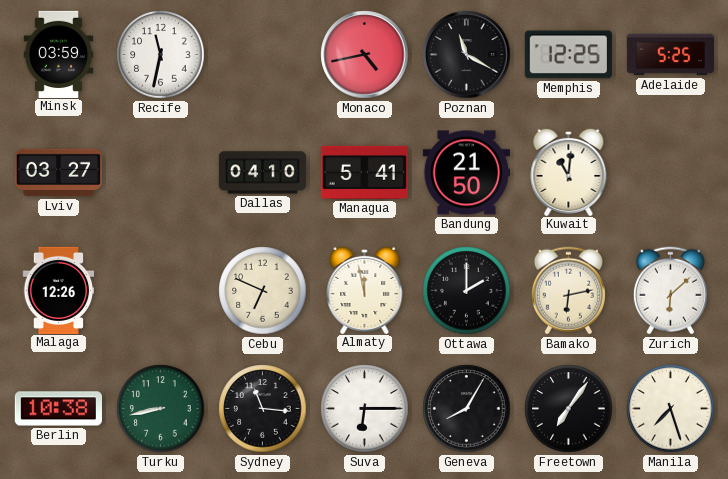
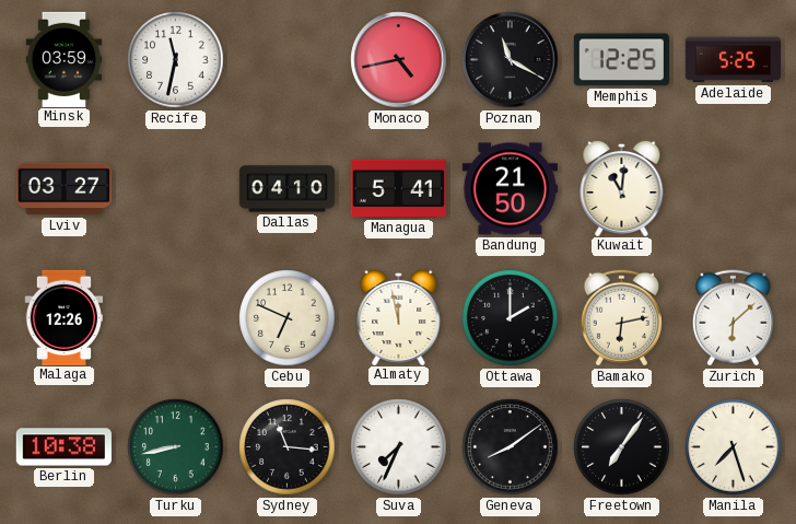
Suva: 6:15 -> 7:34 (399, 447)
Geneva: 8:05 -> 8:09 (511, 447)
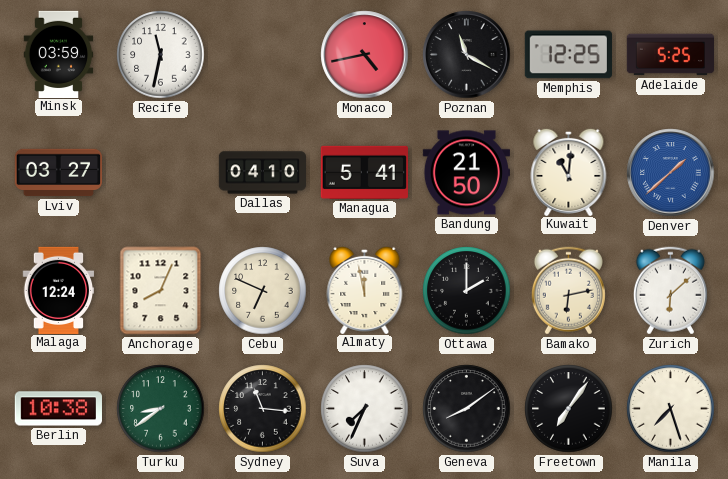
Denver: none -> 1:38 (671, 173)
Malaga: 12:26 -> 12:24 (59, 290)
Anchorage: none -> 8:04 (161, 291)
Turku: 8:43 -> 8:39 (161, 409)
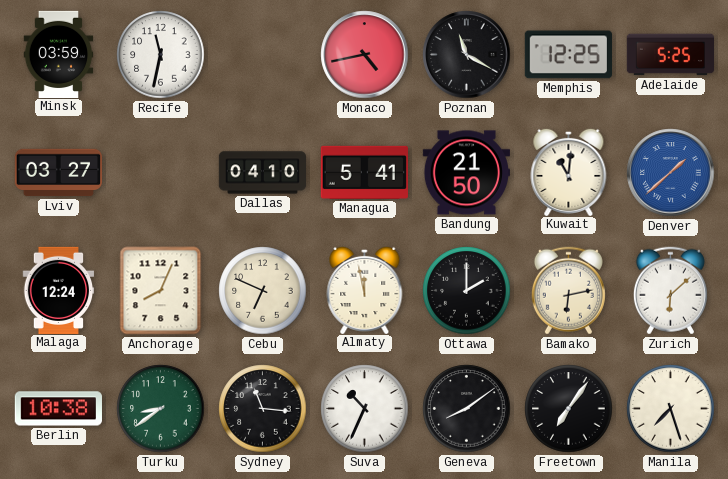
Suva: 7:34 -> 10:34 (365, 409)
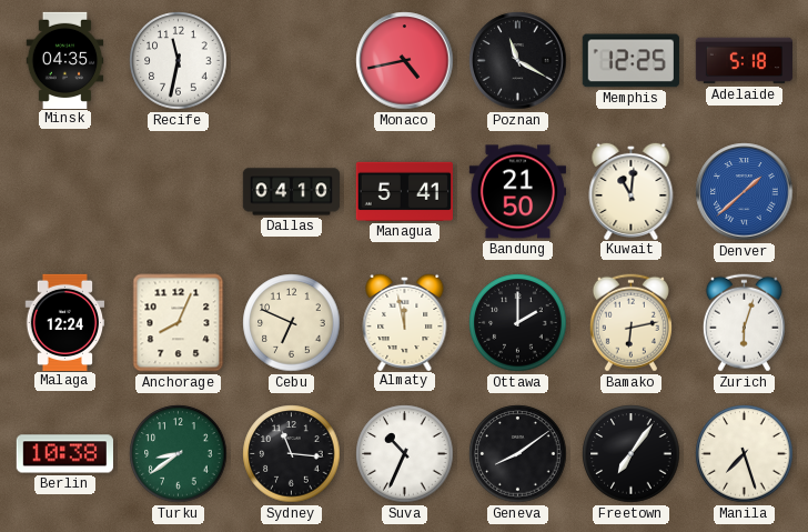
Minsk: 03:59 -> 04:35 (65, 60)
Adelaide: 5:25 -> 5:18 (744, 61)
Lviv: 03:27 -> none (58, 173)
Zurich: 6:08 -> 6:03 (744, 323)
